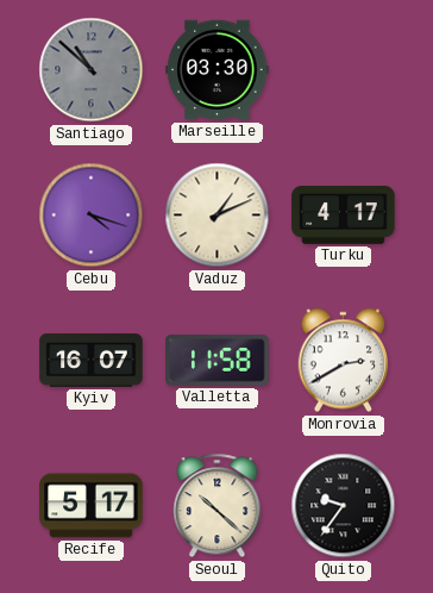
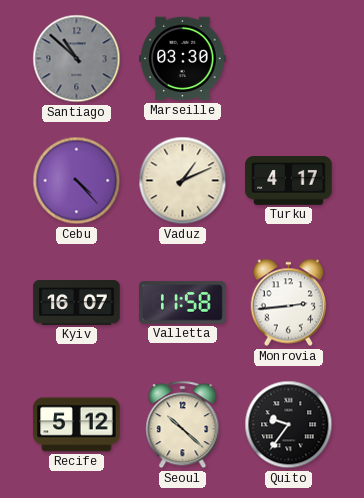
Cebu: 4:18 -> 4:23 (77, 181)
Monrovia: 2:40 -> 2:44 (289, 303)
Recife: 5:17 -> 5:12 (77, 425)
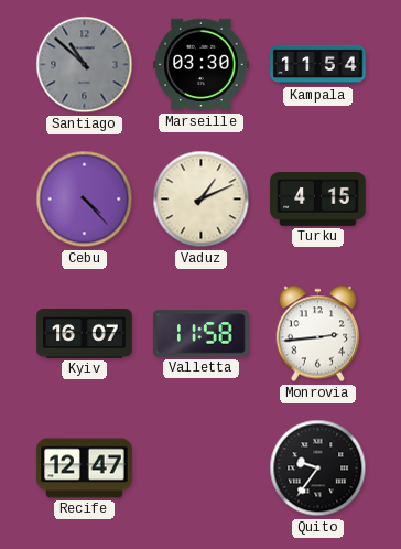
Kampala: none -> 11:54 (318, 65)
Turku: 4:17 -> 4:15 (318, 200)
Recife: 5:12 -> 12:47 (85, 469)
Seoul: 10:22 -> none (183, 425)
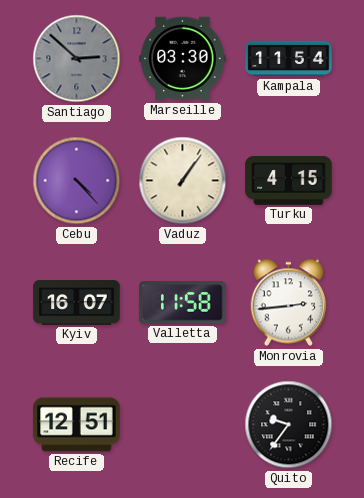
Santiago: 10:52 -> 2:52 (77, 59)
Vaduz: 1:11 -> 1:06 (183, 181)
Recife: 12:47 -> 12:51 (77, 425)
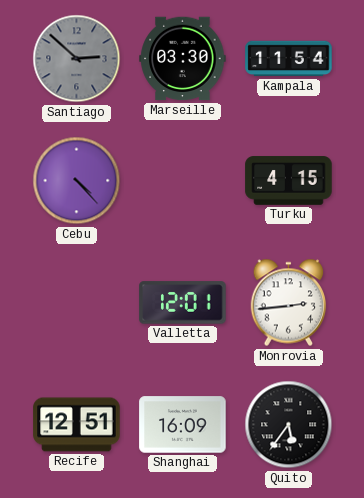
Vaduz: 1:06 -> none (183, 181)
Kyiv: 16:07 -> none (77, 303)
Valletta: 11:58 -> 12:01 (183, 303)
Shanghai: none -> 16:09 (183, 425)
Quito: 9:36 -> 5:36 (289, 425)
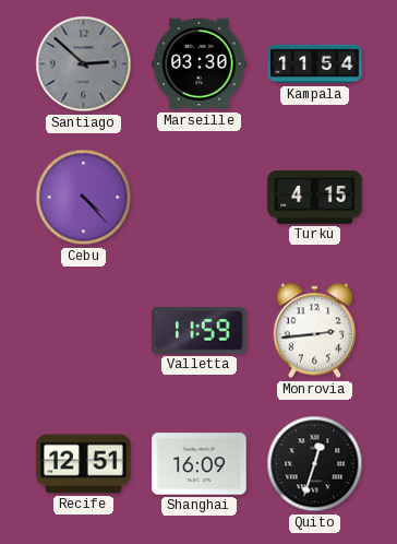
Valletta: 12:01 -> 11:59 (200, 331)
Quito: 5:36 -> 12:33 (315, 464)
